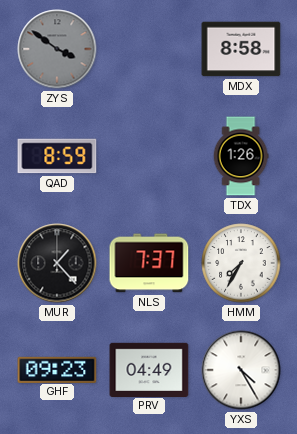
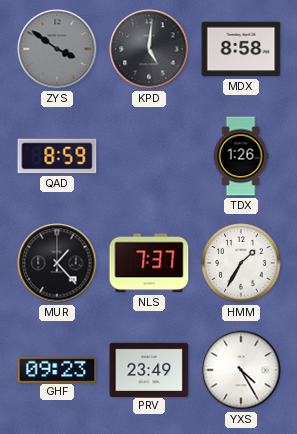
KPD: none -> 5:01 (149, 49)
HMM: 7:35 -> 1:35 (241, 263)
PRV: 04:49 -> 23:49 (149, 369)
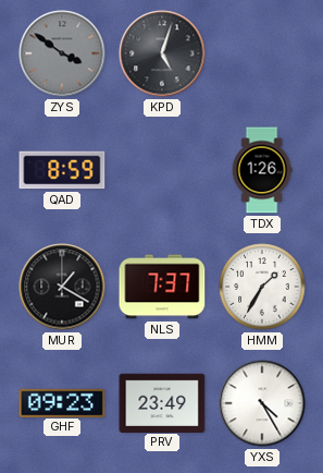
KPD: 5:01 -> 5:03 (162, 53)
MDX: 8:58 -> none (241, 49)
MUR: 1:23 -> 1:20 (62, 287)
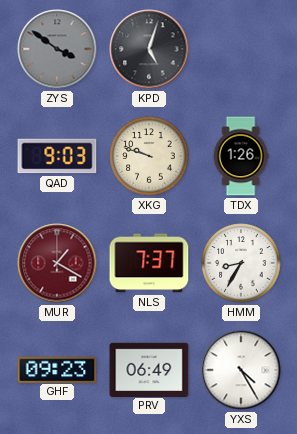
QAD: 8:59 -> 9:03 (57, 156)
XKG: none -> 9:48 (149, 156)
MUR dial: black -> burgundy (57, 263)
HMM: 1:35 -> 8:35 (241, 263)
PRV: 23:49 -> 06:49 (149, 369)
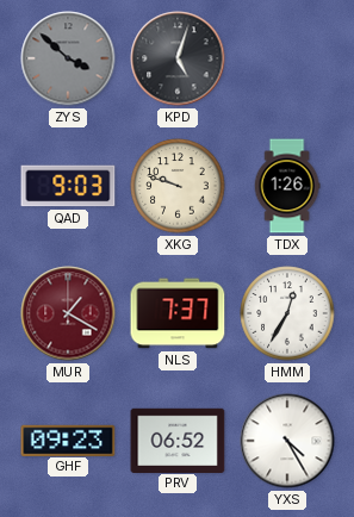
ZYS: 3:51 -> 3:52 (68, 58)
HMM: 8:35 -> 12:35 (287, 313)
PRV: 06:49 -> 06:52 (178, 440)
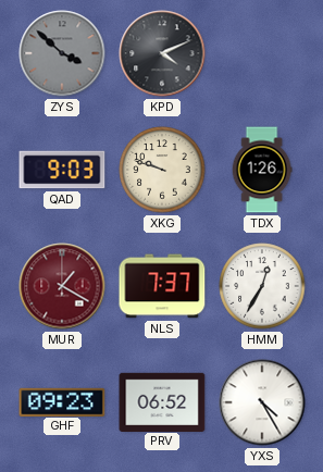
KPD: 5:03 -> 4:11 (162, 53)
